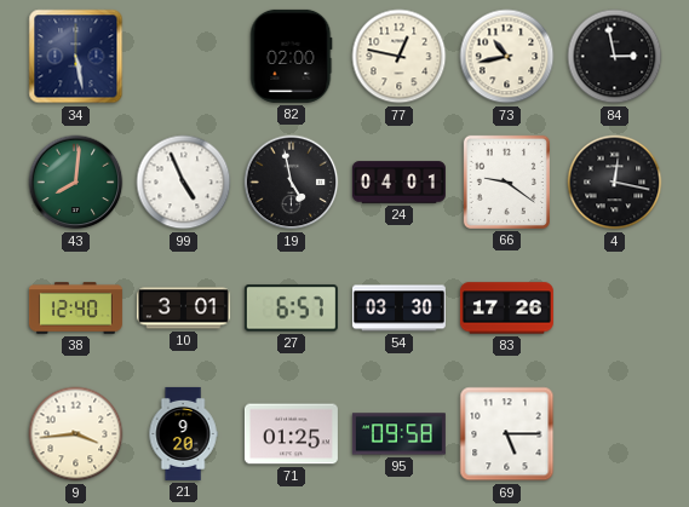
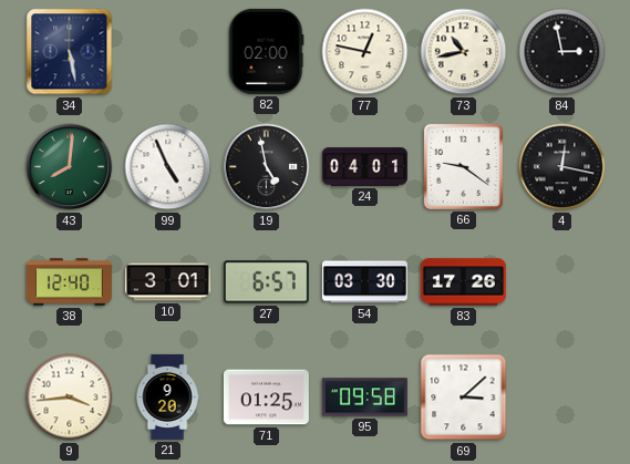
69: 5:15 -> 3:08 (464, 398)
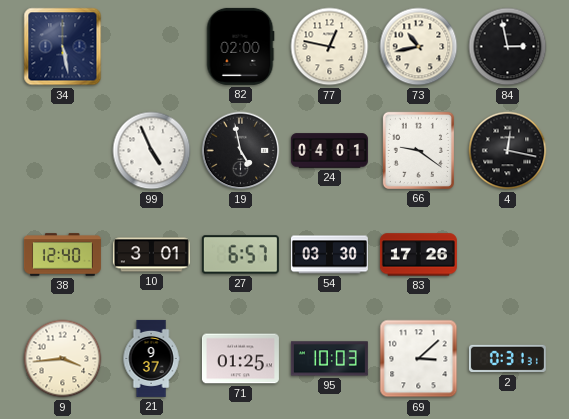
43: 8:01 -> none (70, 167)
21: 9:20 -> 9:37 (151, 358)
95: 09:58 -> 10:03 (329, 359)
2: none -> 0:31 (507, 359)
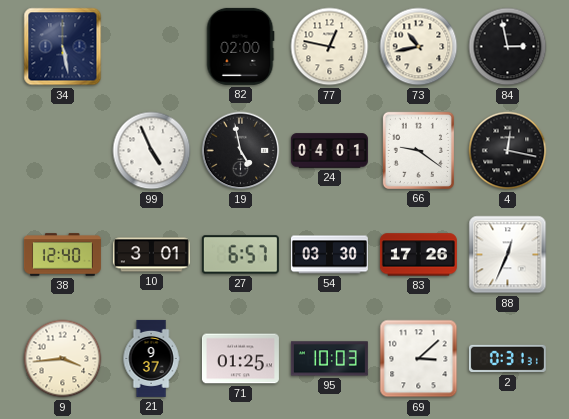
88: none -> 12:34 (508, 255)
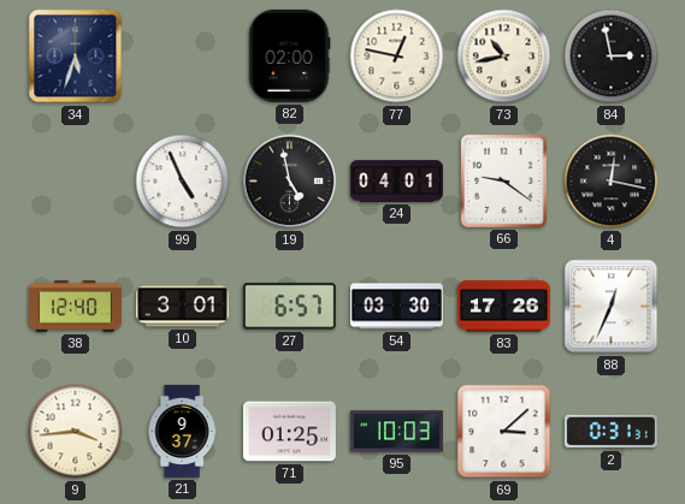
34: 5:28 -> 5:33 (76, 57)
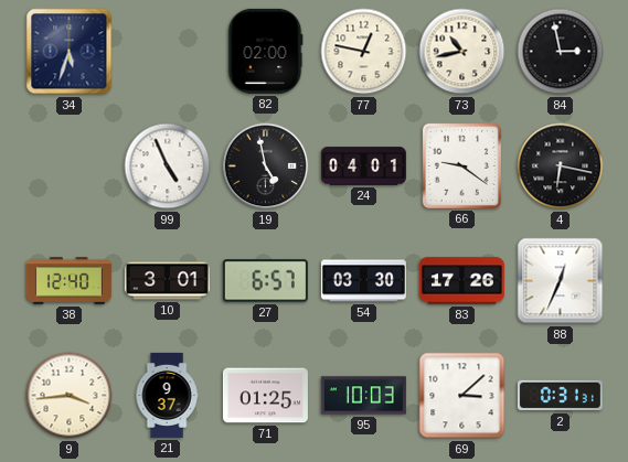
4: 12:17 -> 6:17 (561, 166)
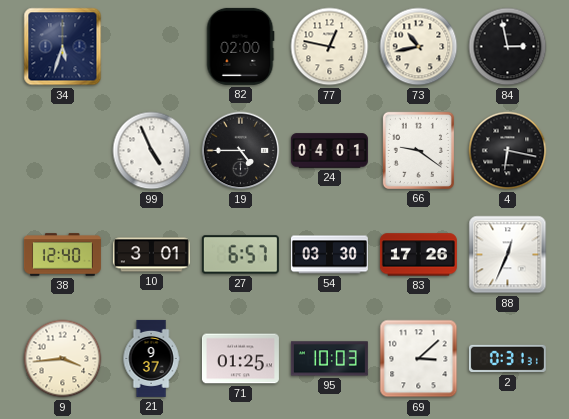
19: 4:58 -> 4:45 (241, 151)
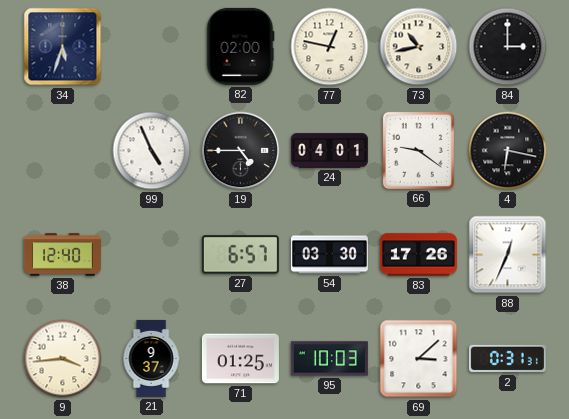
84: 2:58 -> 3:00 (508, 47)
10: 3:01 -> none (151, 255)
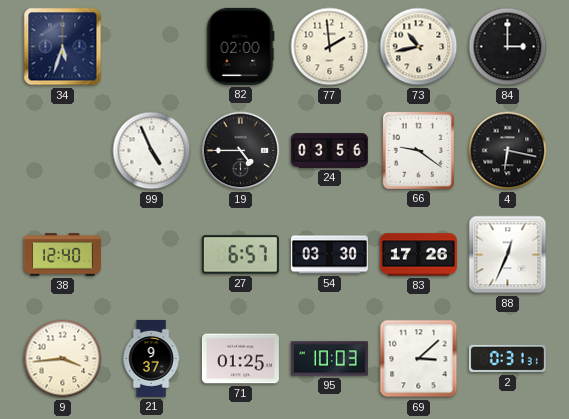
77: 12:47 -> 1:59 (330, 47)
24: 04:01 -> 03:56 (329, 151)
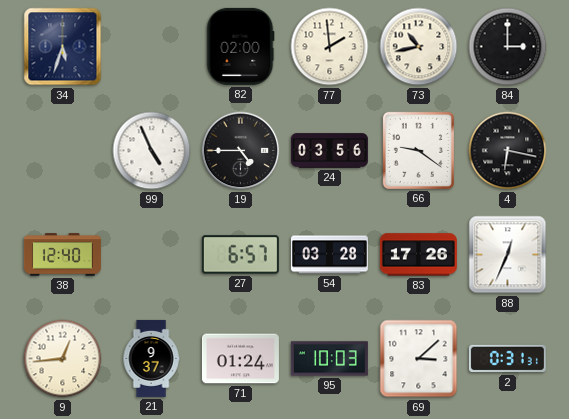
54: 03:30 -> 03:28 (329, 255)
9: 3:44 -> 12:44 (63, 359)
71: 01:25 -> 01:24 (240, 359)
